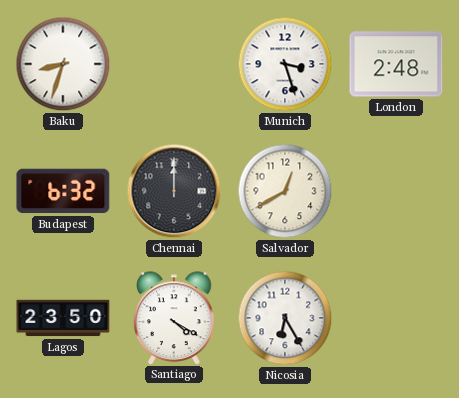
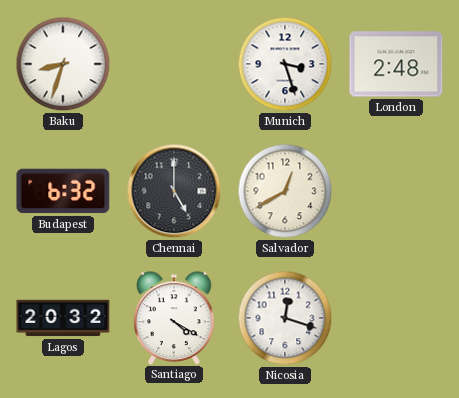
Chennai: 12:00 -> 5:00 (174, 191)
Lagos: 23:50 -> 20:32 (63, 318)
Nicosia: 6:25 -> 12:18 (285, 318)
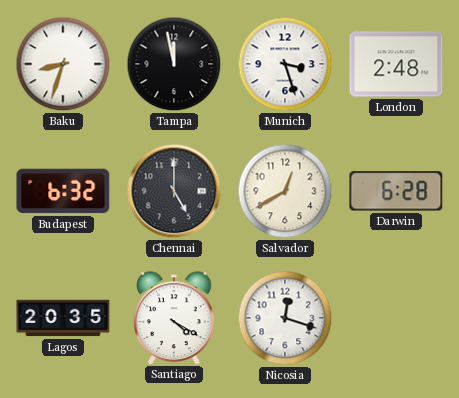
Tampa: none -> 11:58 (174, 64)
Darwin: none -> 6:28 (396, 191)
Lagos: 20:32 -> 20:35 (63, 318)
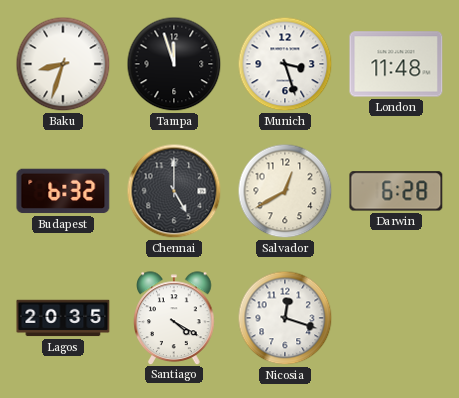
Tampa: 11:58 -> 11:57 (174, 64)
London: 2:48 -> 11:48 (396, 64)
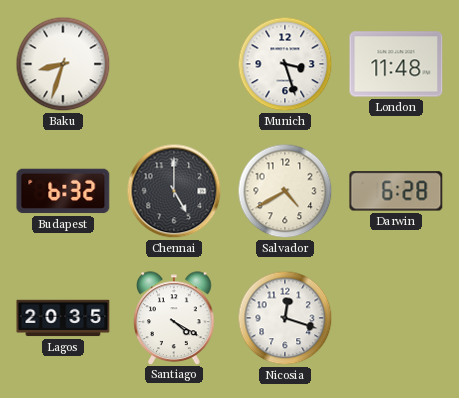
Tampa: 11:57 -> none (174, 64)
Salvador: 12:40 -> 4:40 (285, 191)
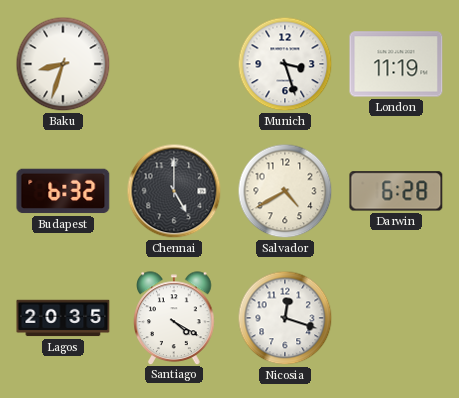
London: 11:48 -> 11:19 (396, 64)
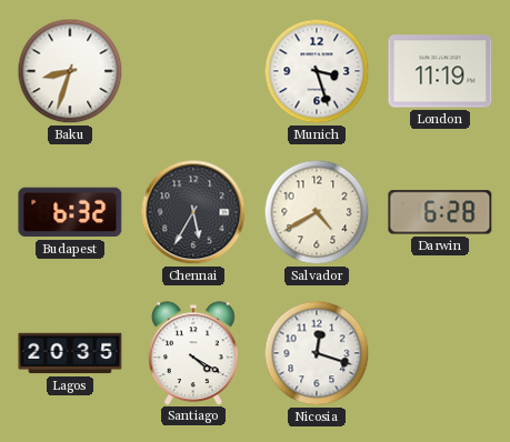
Chennai: 5:00 -> 5:35 (193, 212)
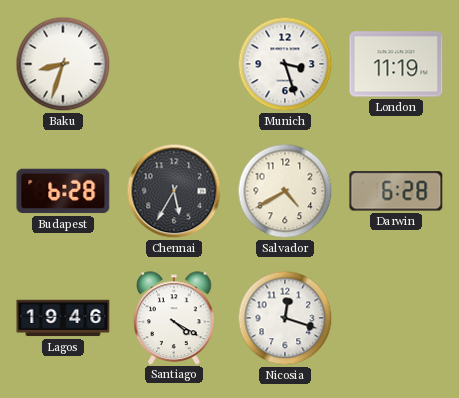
Budapest: 6:32 -> 6:28 (63, 191)
Lagos: 20:35 -> 19:46 (63, 318)
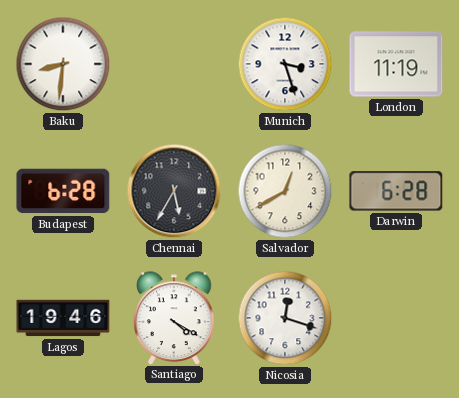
Baku: 8:33 -> 8:31 (63, 64)
Salvador: 4:40 -> 12:40 (285, 191)
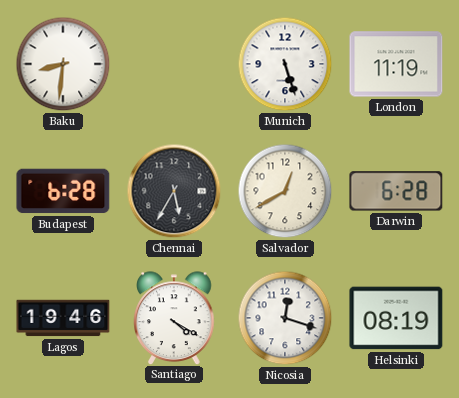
Munich: 3:27 -> 5:27 (285, 64)
Helsinki: none -> 08:19 (396, 318)
